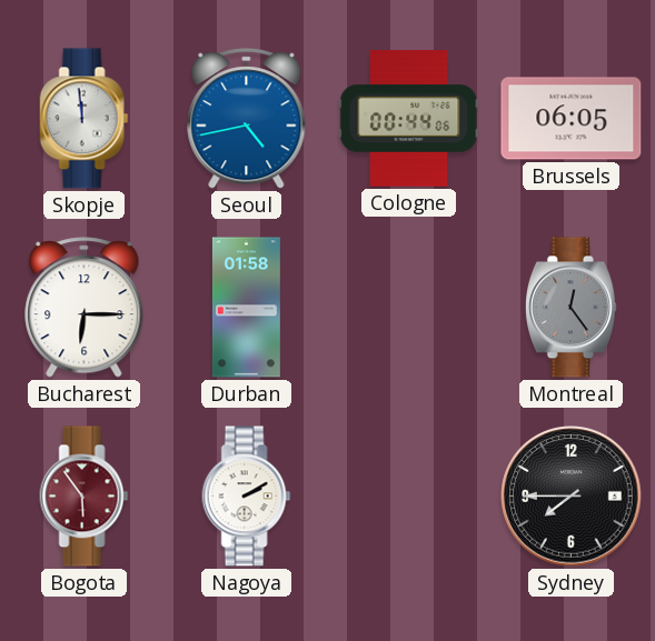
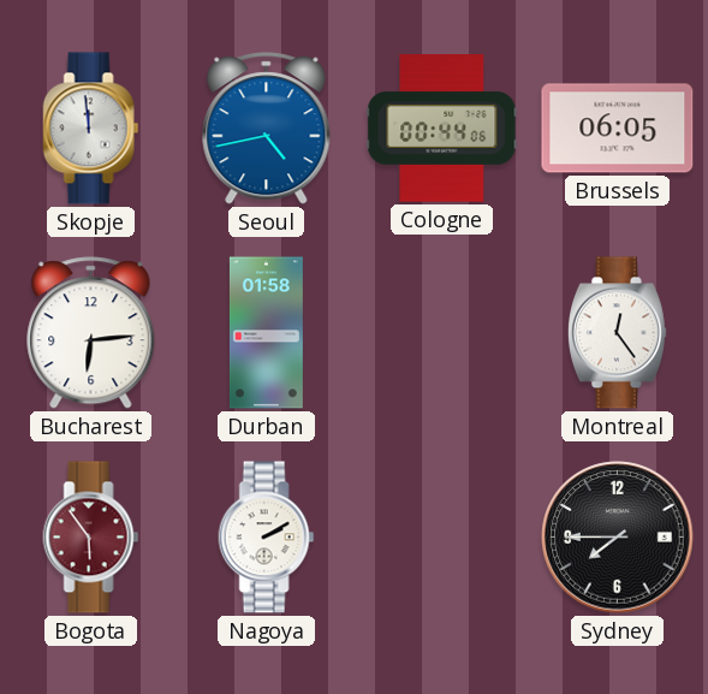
Bucharest: 6:15 -> 6:14 (91, 333)
Montreal dial: grey -> white (617, 333)
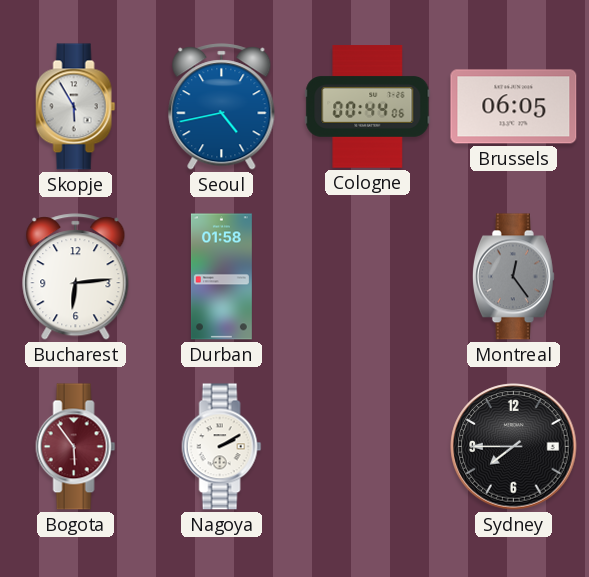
Skopje: 11:59 -> 5:55 (76, 107)
Montreal dial: white -> grey (513, 277)
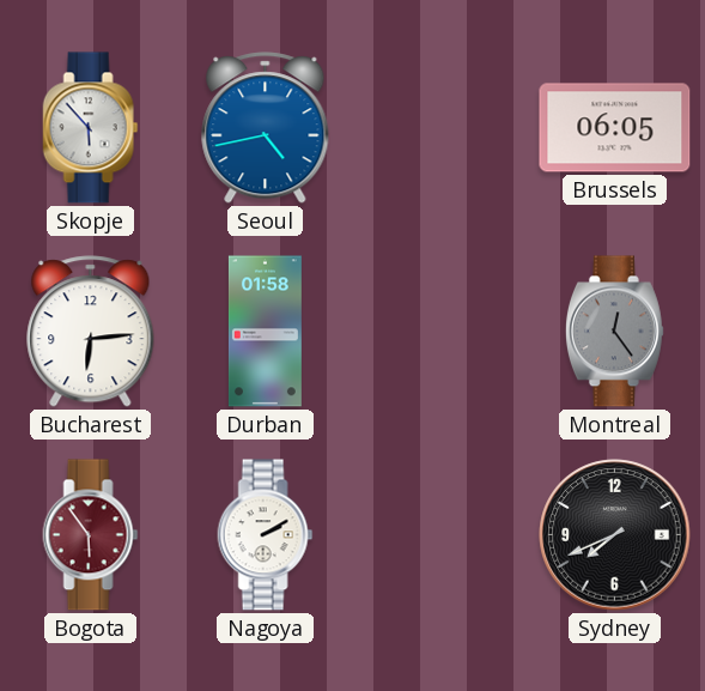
Skopje: 5:55 -> 5:53 (91, 128)
Cologne: 00:44 -> none (368, 107)
Sydney: 7:45 -> 7:41 (615, 535)
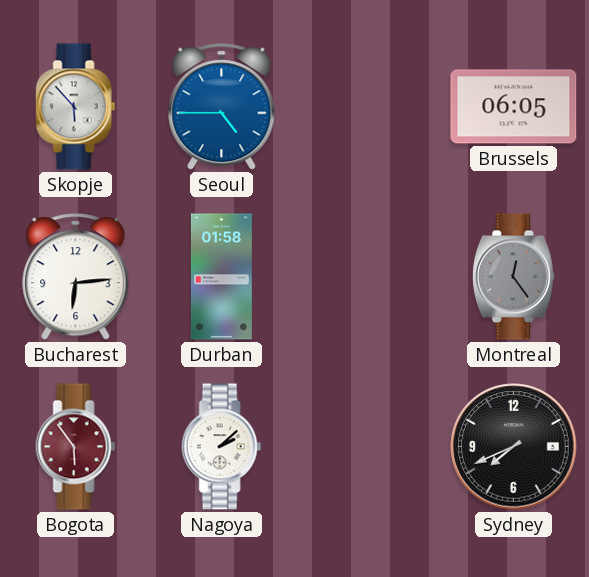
Seoul: 4:43 -> 4:45 (222, 107)
Nagoya: 2:10 -> 2:08 (222, 447)
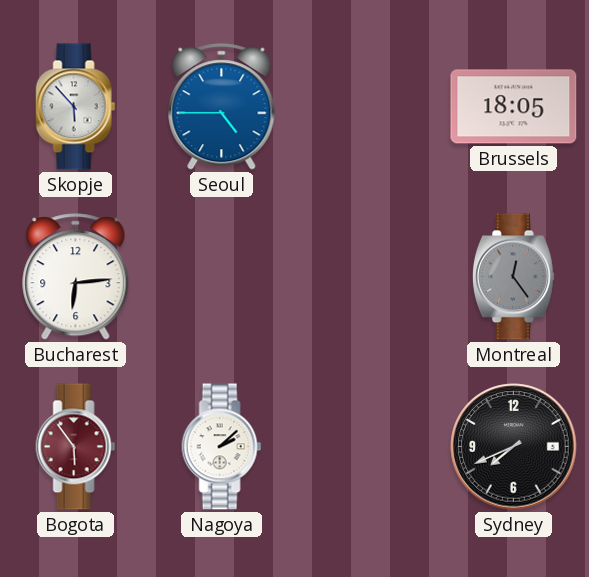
Brussels: 06:05 -> 18:05 (514, 107)
Durban: 01:58 -> none (221, 277)
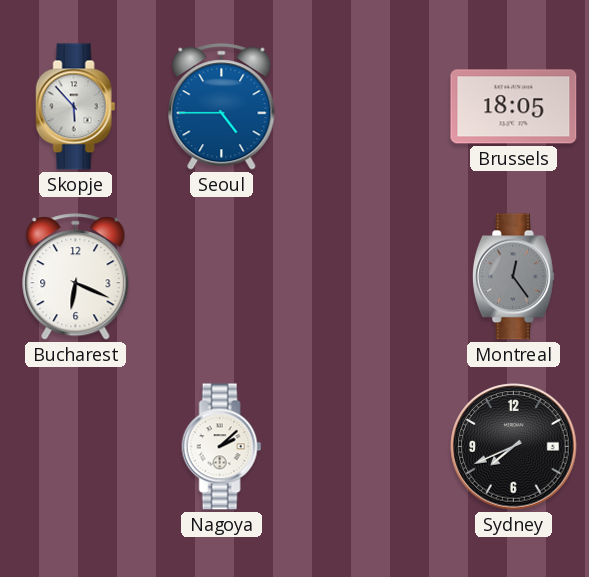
Bucharest: 6:14 -> 6:19 (76, 277)
Bogota: 5:54 -> none (76, 447)
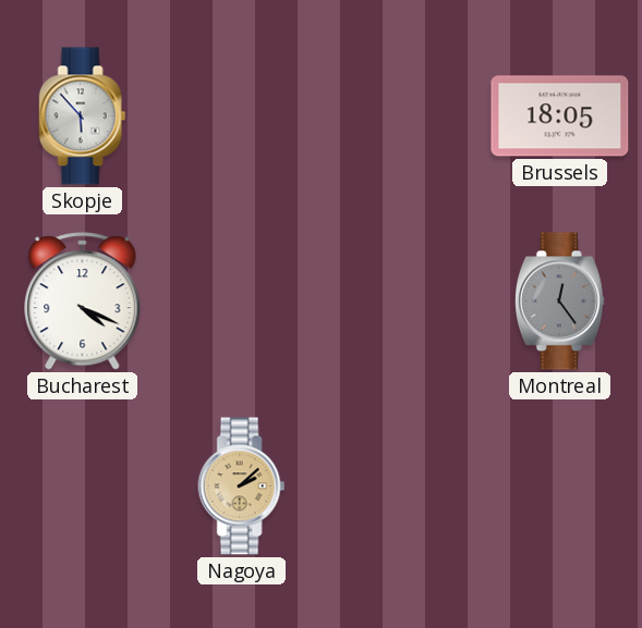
Seoul: 4:45 -> none (222, 107)
Bucharest: 6:19 -> 4:19 (83, 301)
Nagoya dial: white -> champagne (242, 487)
Sydney: 7:41 -> none (514, 447)
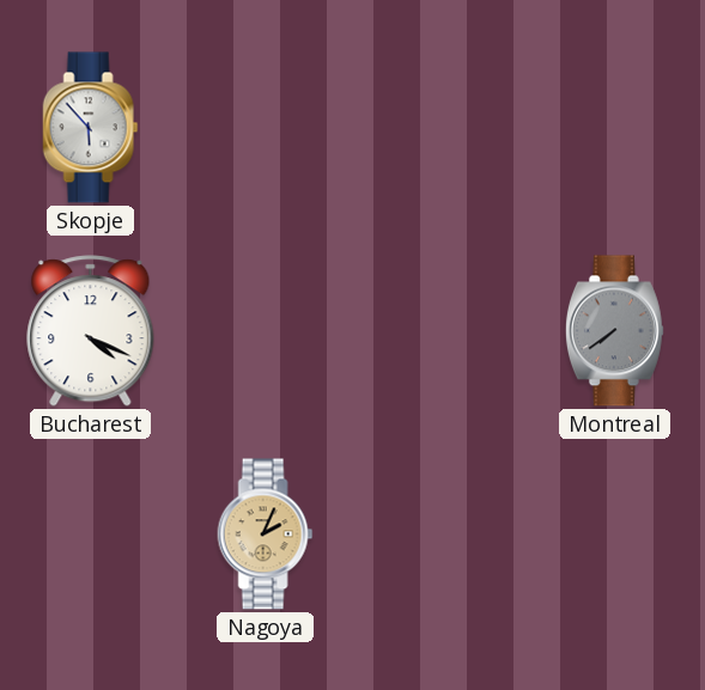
Brussels: 18:05 -> none (560, 116)
Montreal: 12:24 -> 7:39 (614, 331)
Nagoya: 2:08 -> 2:04 (266, 535)
